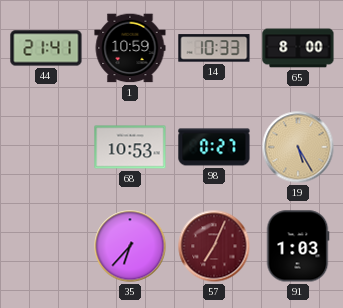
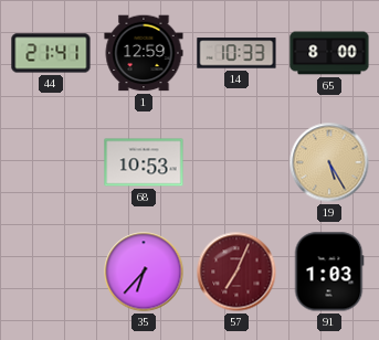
1: 10:59 -> 12:59 (144, 53)
98: 0:27 -> none (214, 147)
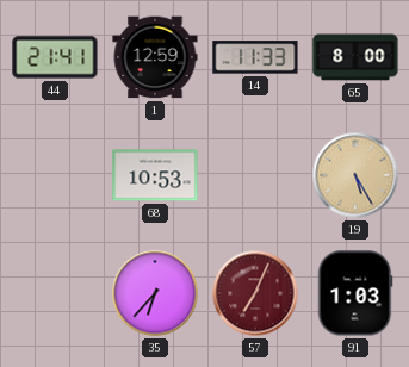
14: 10:33 -> 11:33 (255, 57)
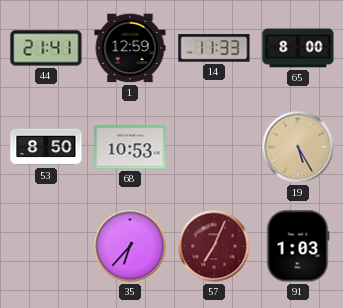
53: none -> 8:50 (46, 147)
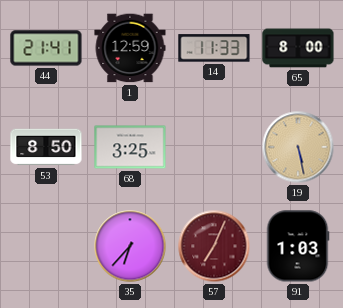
68: 10:53 -> 3:25 (130, 147)
19: 5:25 -> 5:28 (298, 147)
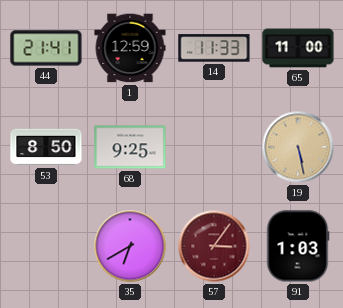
65: 8:00 -> 11:00 (298, 48)
68: 3:25 -> 9:25 (130, 147)
35: 6:37 -> 6:40 (130, 246)
57: 7:04 -> 3:06 (214, 246)
